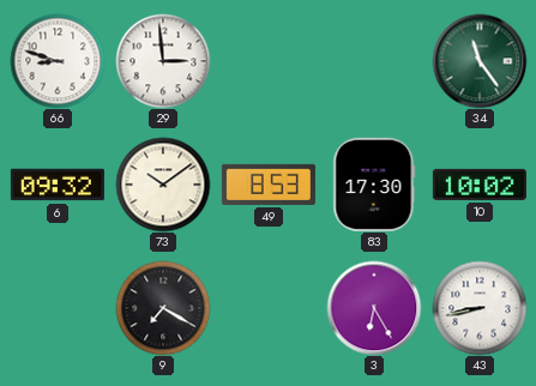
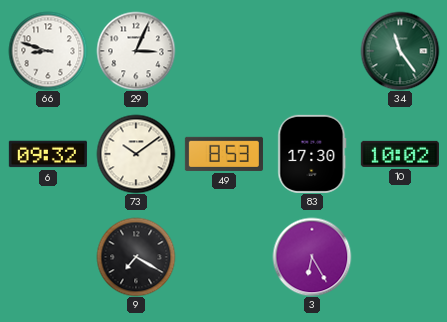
29: 2:59 -> 3:04 (136, 51)
43: 8:43 -> none (480, 308)
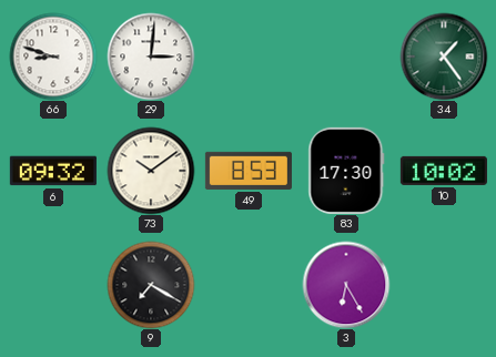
29: 3:04 -> 3:01 (151, 57)
34: 11:24 -> 1:24 (444, 57)
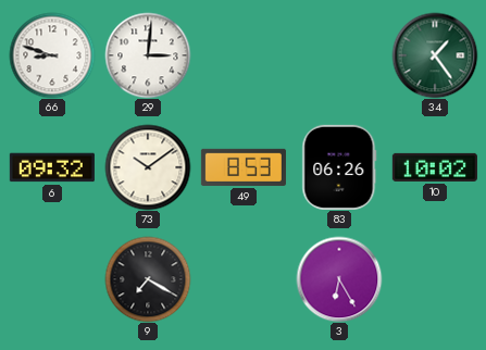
83: 17:30 -> 06:26 (339, 167)
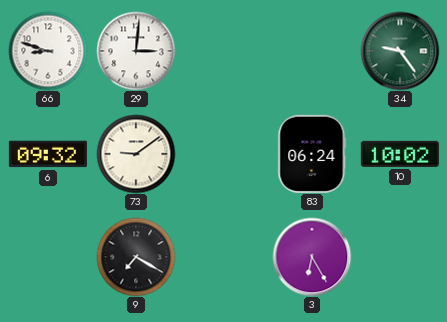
34: 1:24 -> 9:24 (400, 51)
73: 10:09 -> 9:09 (136, 154)
49: 8:53 -> none (244, 167)
83: 06:26 -> 06:24 (312, 154)
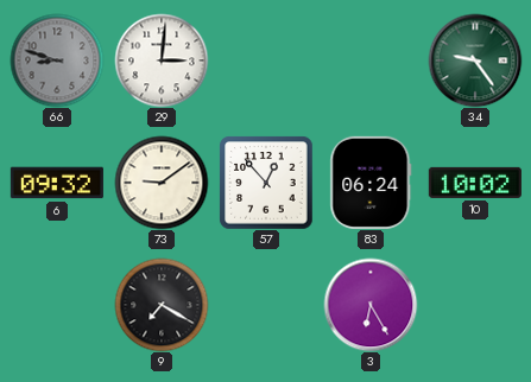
66 dial: white -> grey (57, 61)
57: none -> 12:53 (266, 183)
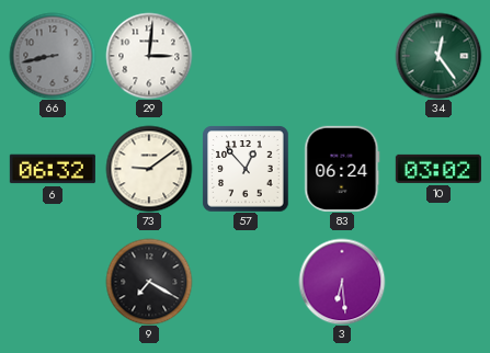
66: 8:48 -> 8:43 (53, 56)
34: 9:24 -> 12:24 (438, 56)
6: 09:32 -> 06:32 (53, 169)
10: 10:02 -> 03:02 (438, 169)
3: 6:25 -> 6:29 (342, 282)
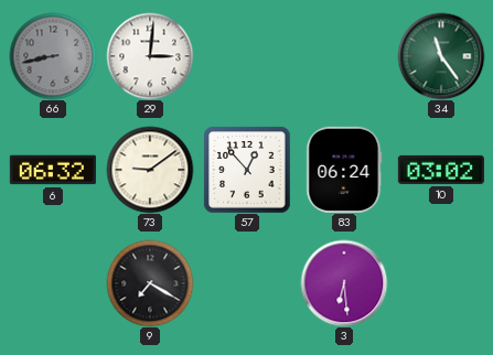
34: 12:24 -> 11:24 (441, 56)
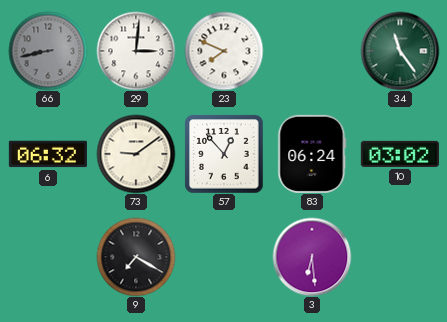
23: none -> 7:49 (224, 51)
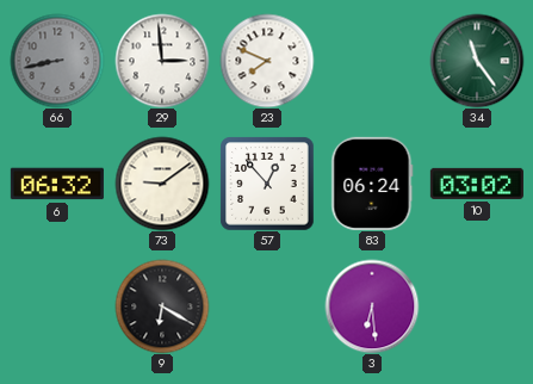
29: 3:01 -> 2:59 (162, 61)
9: 7:20 -> 6:20 (162, 306)
